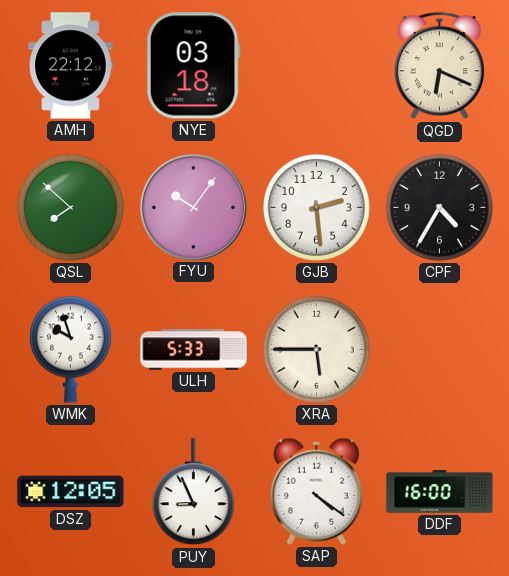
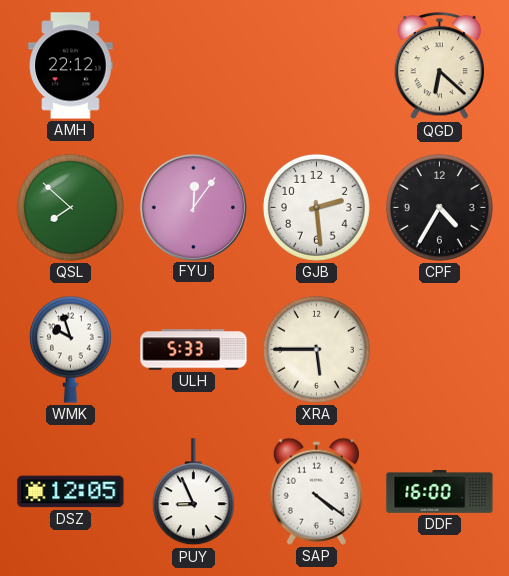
NYE: 03:18 -> none (193, 66)
QGD: 6:19 -> 6:22 (439, 66)
FYU: 10:06 -> 12:06 (194, 207)
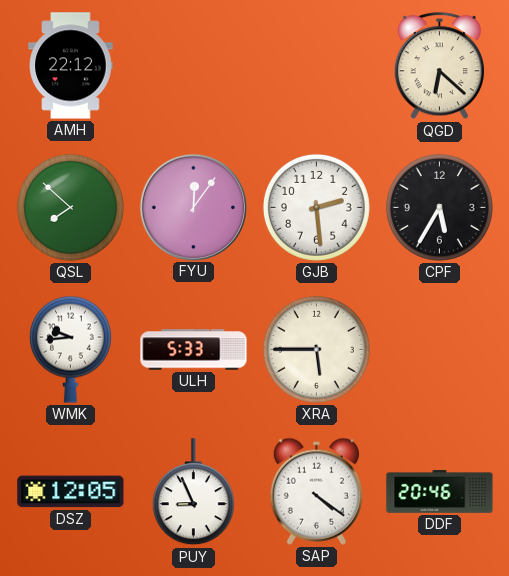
CPF: 4:35 -> 5:35 (439, 207)
WMK: 9:57 -> 9:44 (70, 349)
DDF: 16:00 -> 20:46 (440, 492)
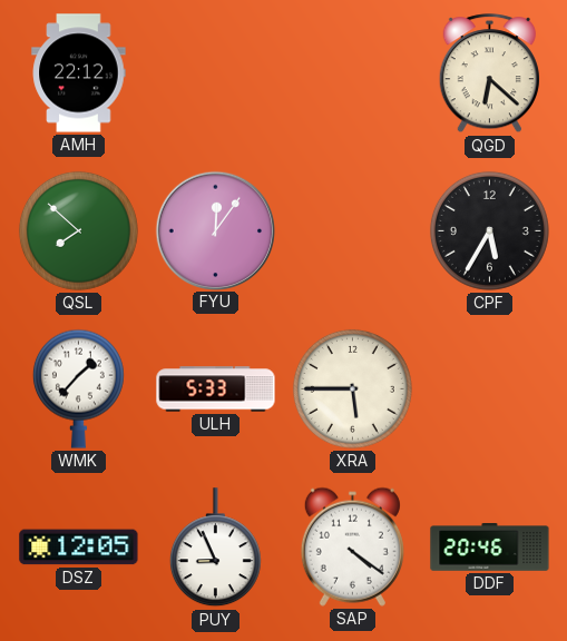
GJB: 2:29 -> none (316, 207)
WMK: 9:44 -> 1:37 (78, 388)
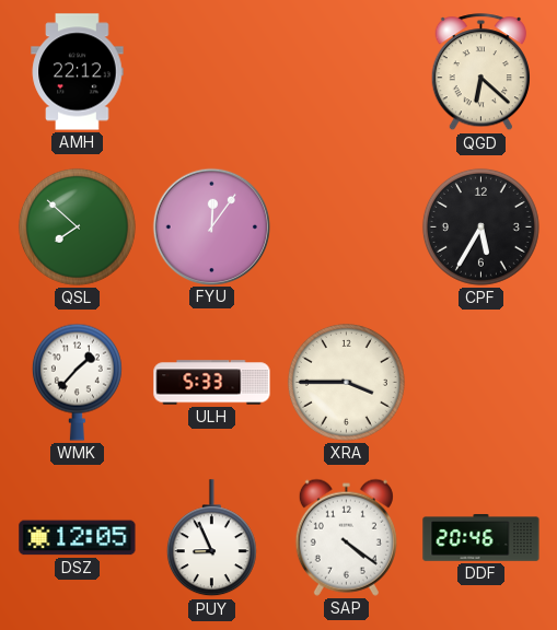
XRA: 5:45 -> 3:45 (346, 382)
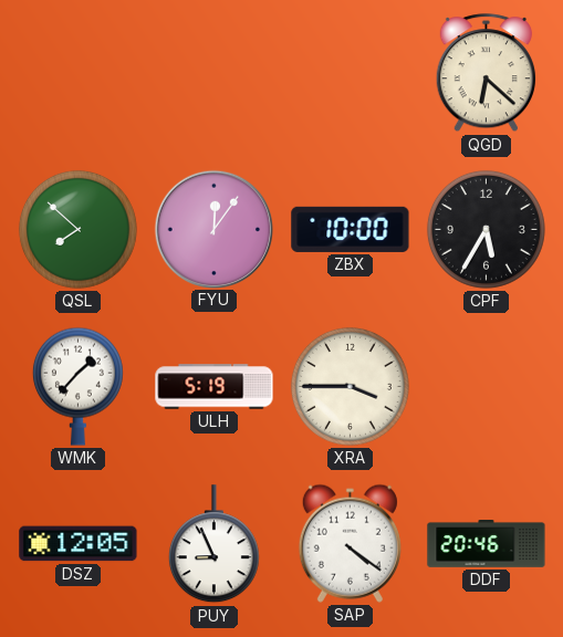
AMH: 22:12 -> none (78, 72)
ZBX: none -> 10:00 (351, 229)
ULH: 5:33 -> 5:19 (215, 387)
